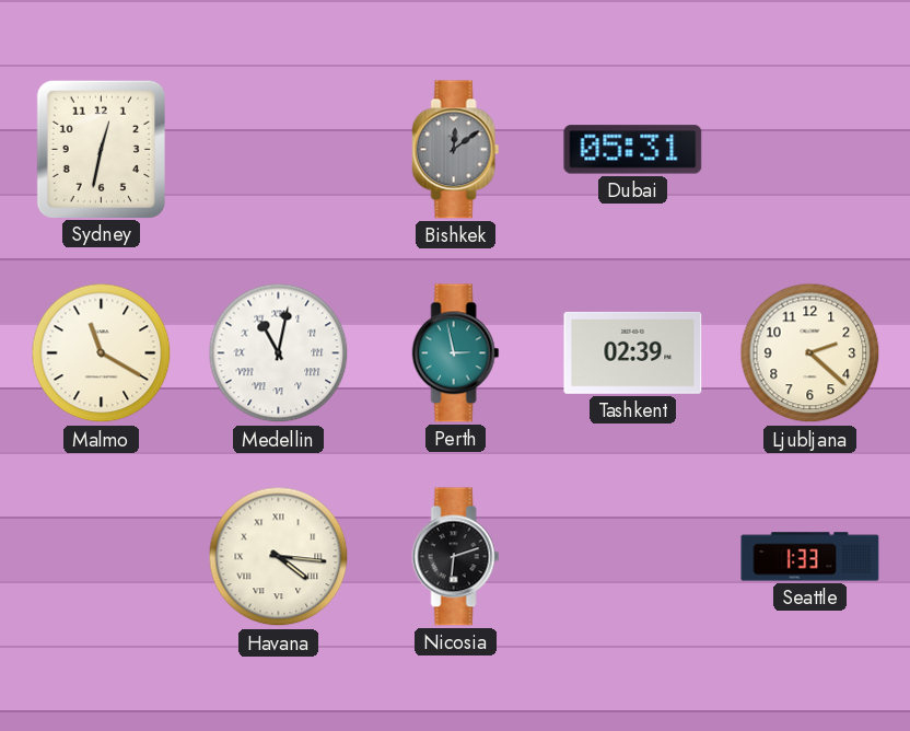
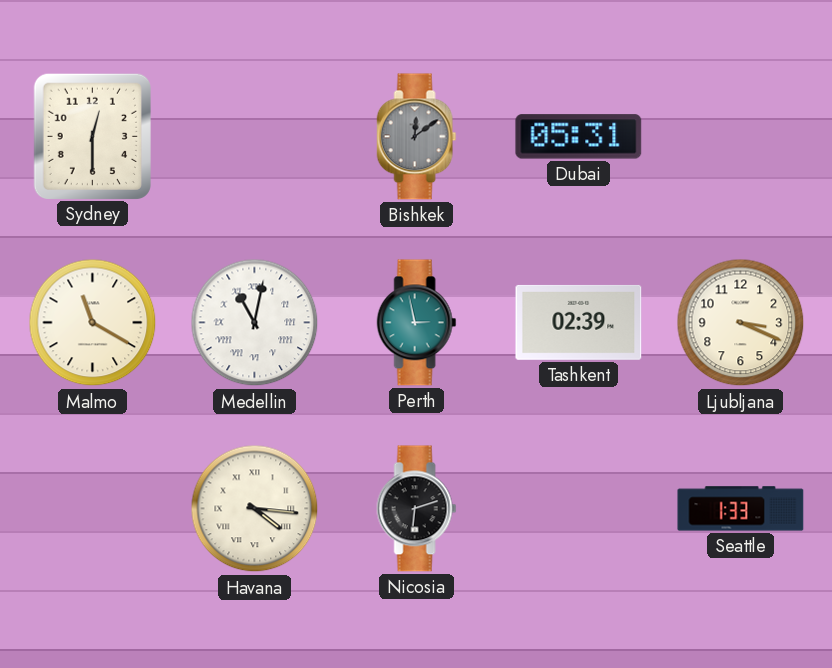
Sydney: 12:32 -> 12:30 (92, 136)
Ljubljana: 2:22 -> 3:19 (741, 323)
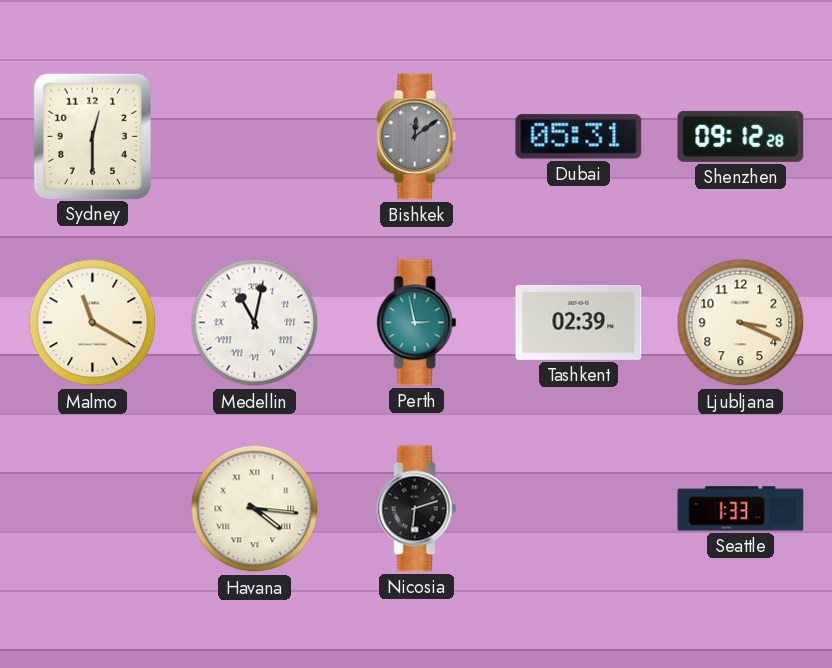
Shenzhen: none -> 09:12 (741, 136)
